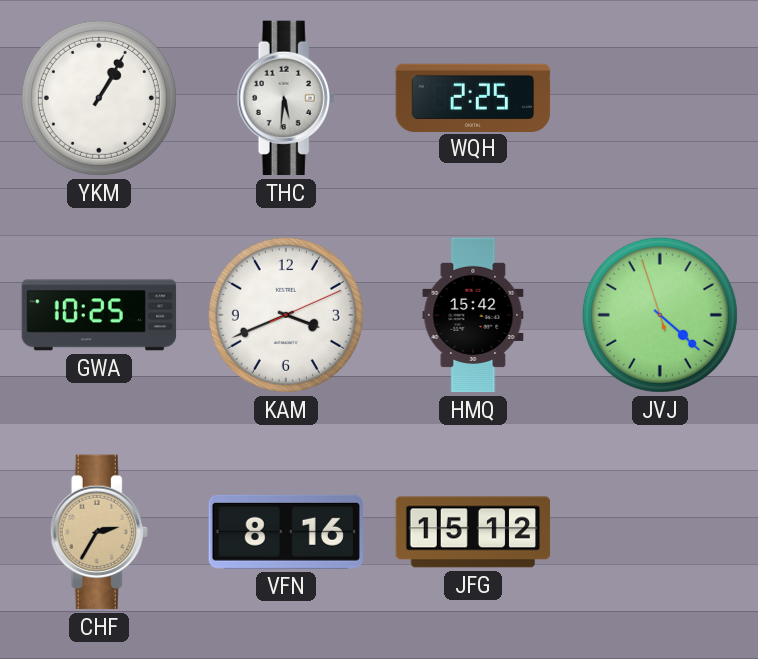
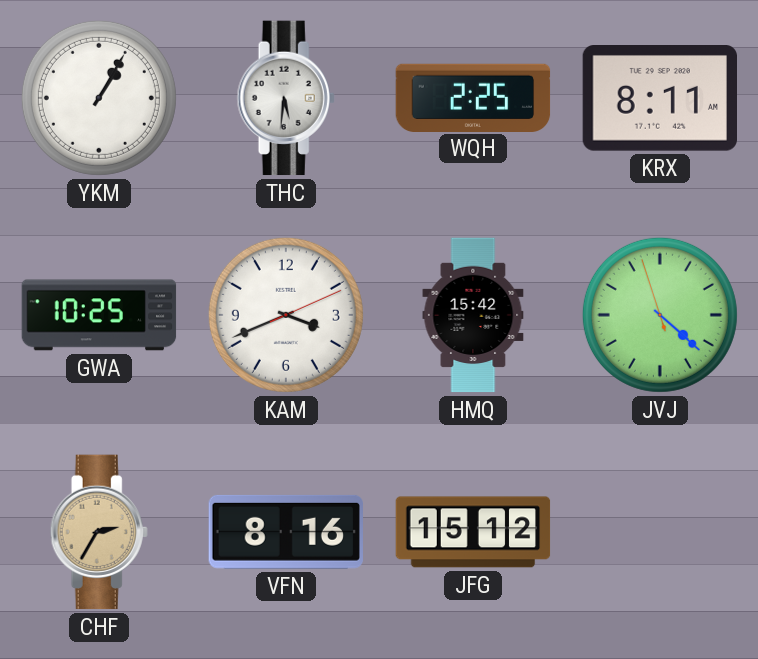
KRX: none -> 8:11 (659, 98)
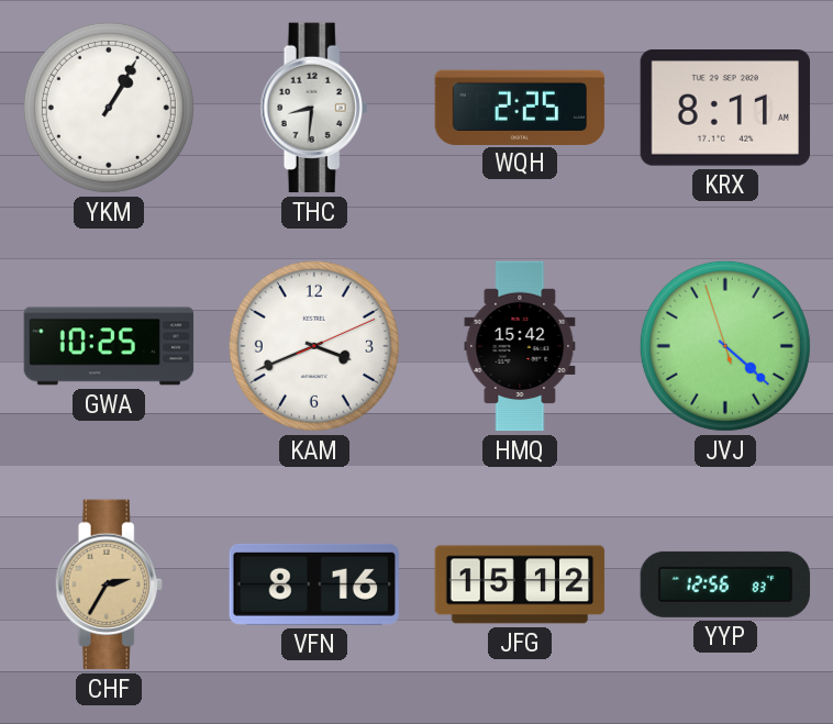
THC: 5:31 -> 8:31 (314, 108)
YYP: none -> 12:56 (725, 584)
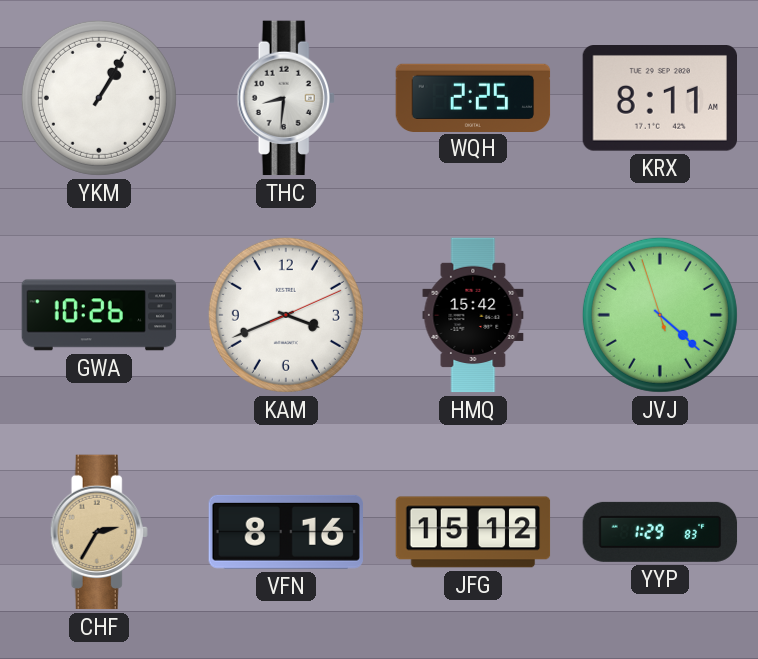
GWA: 10:25 -> 10:26 (99, 315)
YYP: 12:56 -> 1:29 (660, 532)
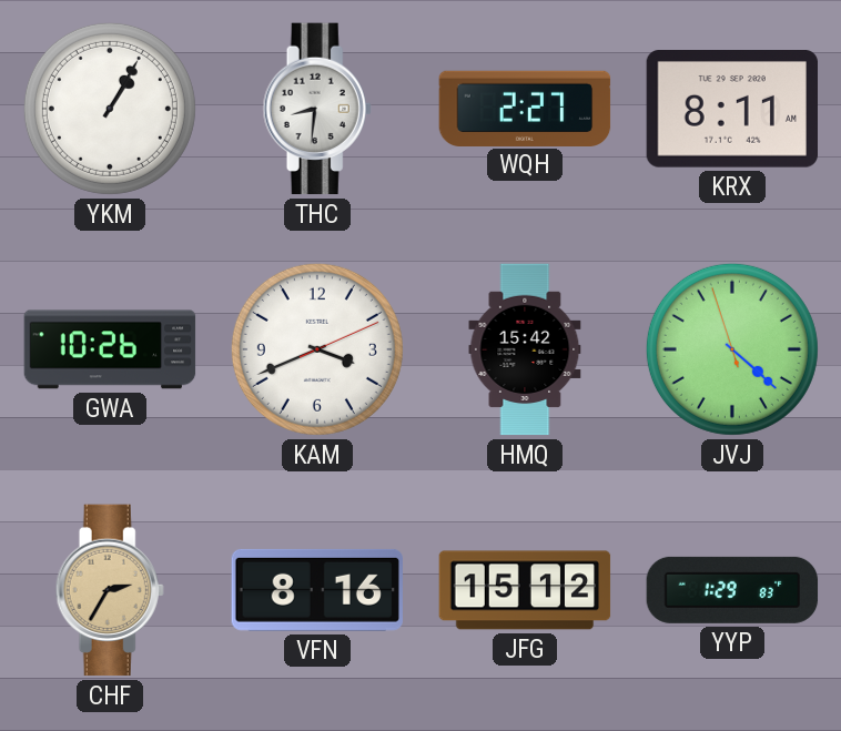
WQH: 2:25 -> 2:27 (525, 108)
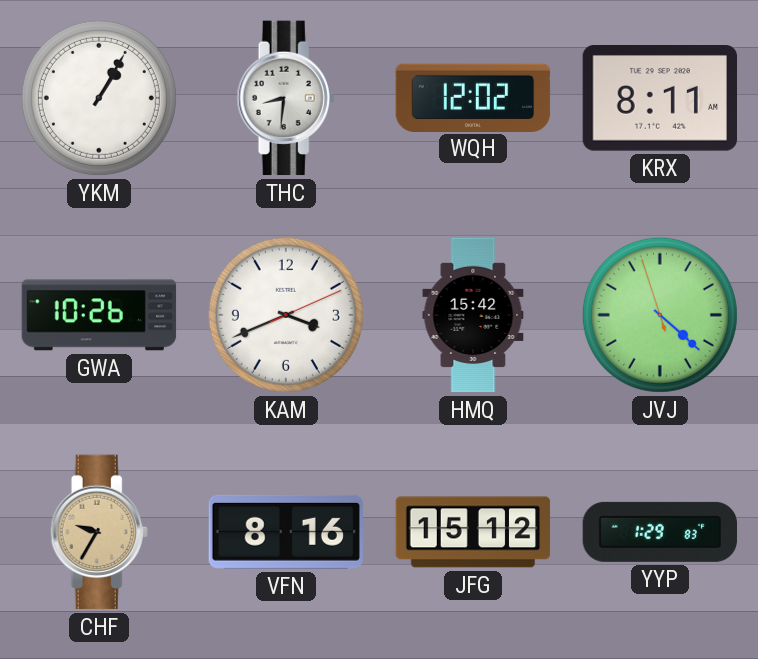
WQH: 2:27 -> 12:02 (473, 97)
CHF: 2:35 -> 9:35 (99, 532)
